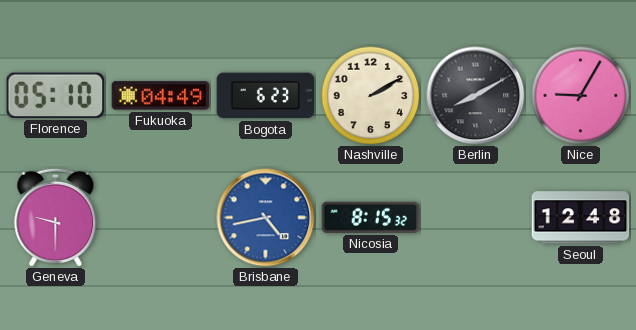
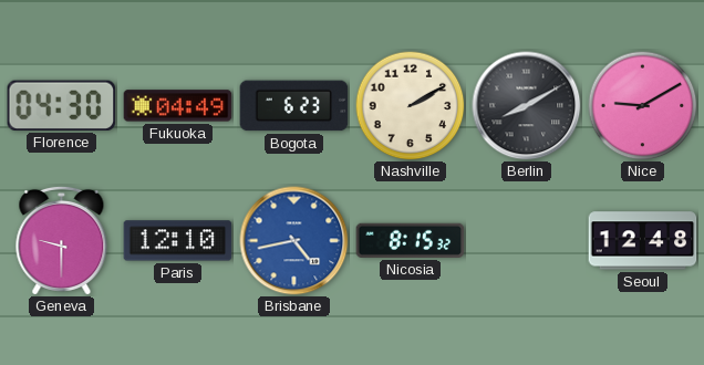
Florence: 05:10 -> 04:30 (61, 105)
Nice: 9:05 -> 9:10 (643, 106)
Paris: none -> 12:10 (178, 241)
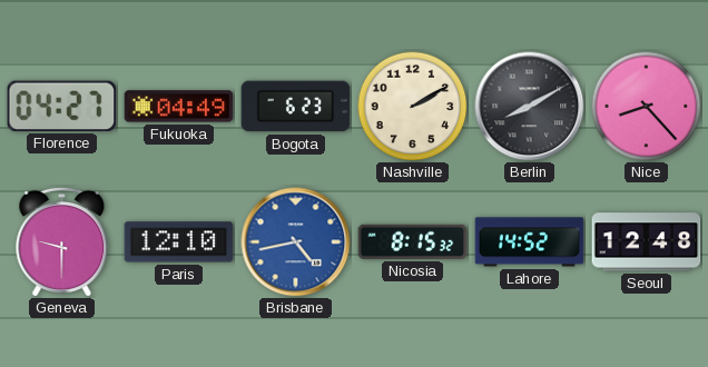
Florence: 04:30 -> 04:27 (61, 106)
Nice: 9:10 -> 8:23 (647, 107)
Lahore: none -> 14:52 (530, 242)
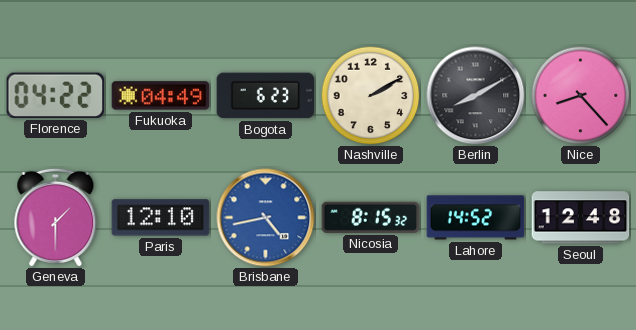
Florence: 04:27 -> 04:22 (55, 95)
Geneva: 9:30 -> 1:30 (56, 217)
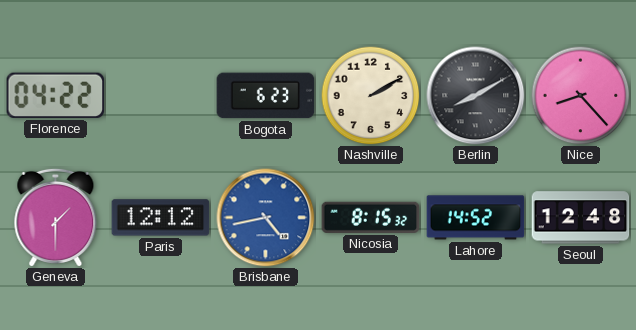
Fukuoka: 04:49 -> none (161, 96)
Paris: 12:10 -> 12:12 (161, 218)
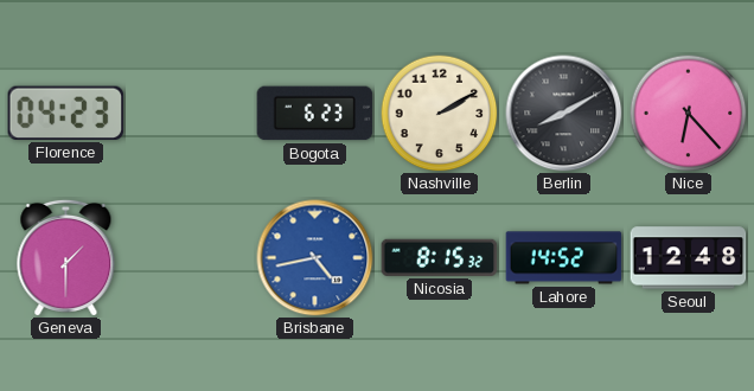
Florence: 04:22 -> 04:23 (65, 113)
Nice: 8:23 -> 6:23 (689, 114)
Paris: 12:12 -> none (161, 218)
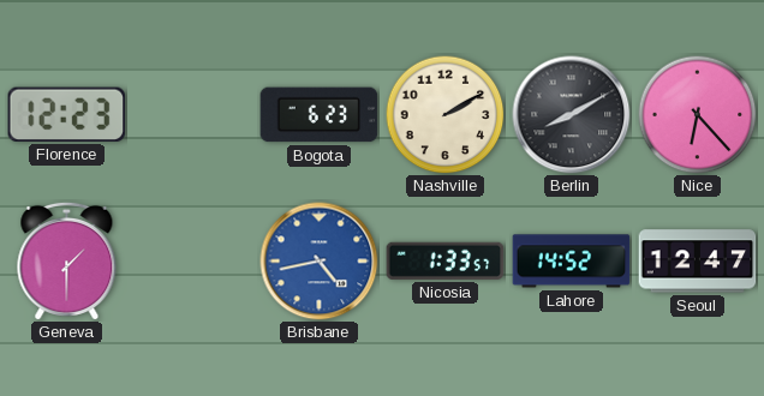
Florence: 04:23 -> 12:23 (66, 114)
Nicosia: 8:15 -> 1:33 (446, 260)
Seoul: 12:48 -> 12:47 (698, 262)
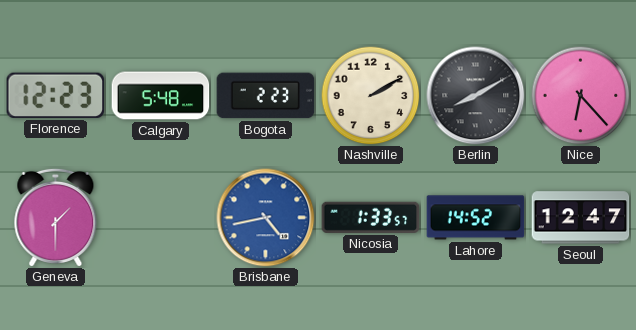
Calgary: none -> 5:48 (161, 96)
Bogota: 6:23 -> 2:23 (266, 96)
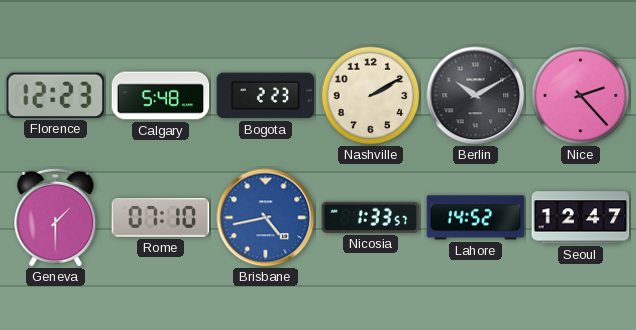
Berlin: 8:10 -> 10:10 (476, 96)
Nice: 6:23 -> 2:23 (581, 96)
Rome: none -> 07:10 (161, 218)
